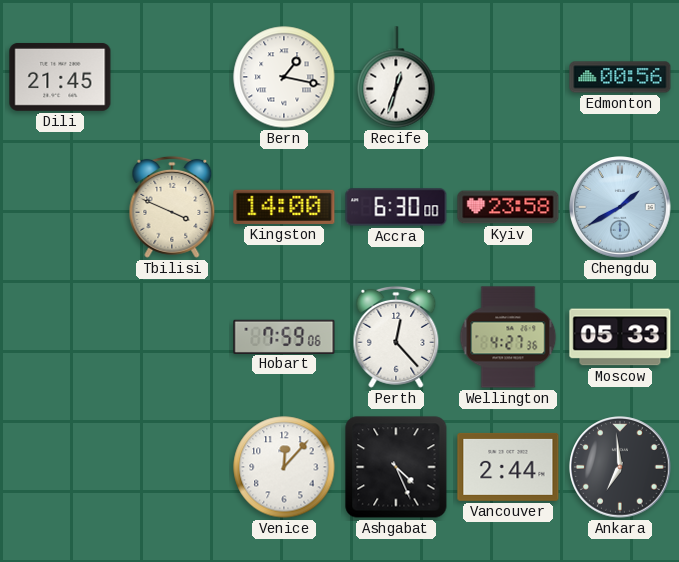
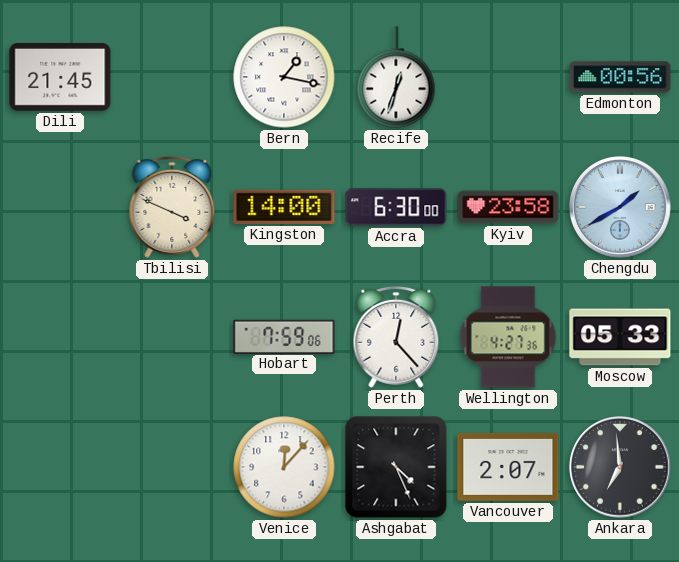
Vancouver: 2:44 -> 2:07 (508, 467)
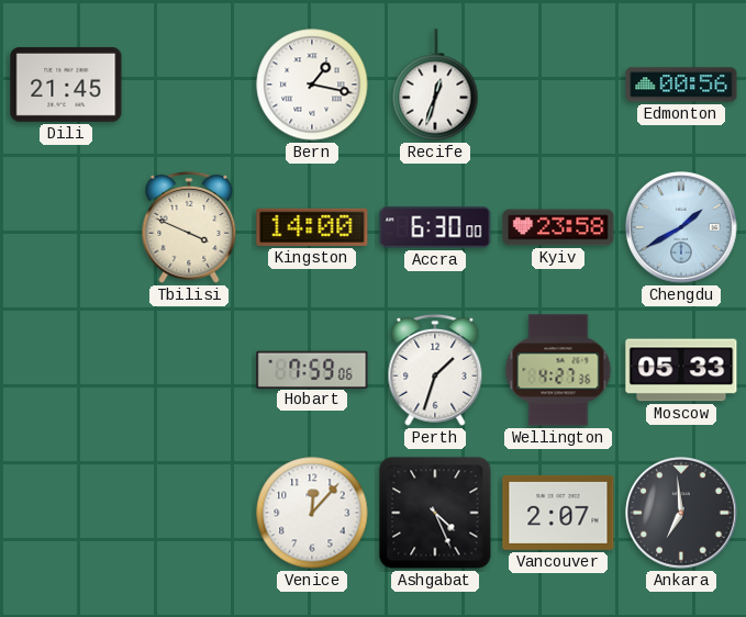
Perth: 12:23 -> 1:33 (435, 370)
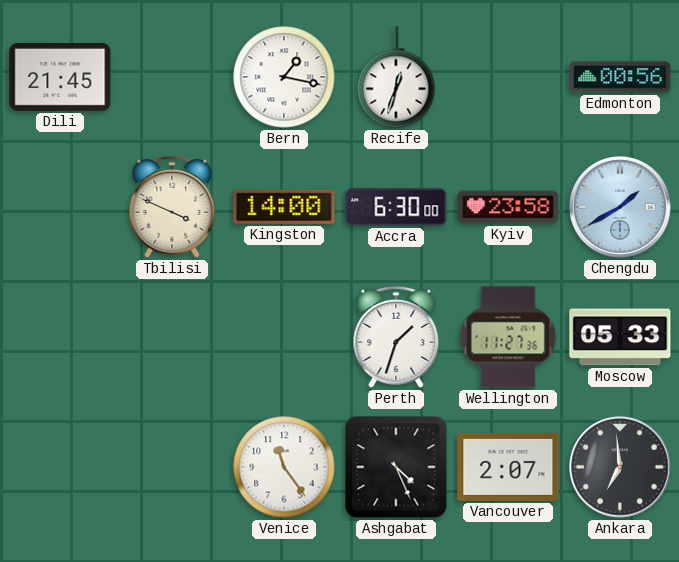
Hobart: 7:59 -> none (312, 369)
Wellington: 4:27 -> 11:27 (508, 337)
Venice: 12:07 -> 11:24 (284, 467)
